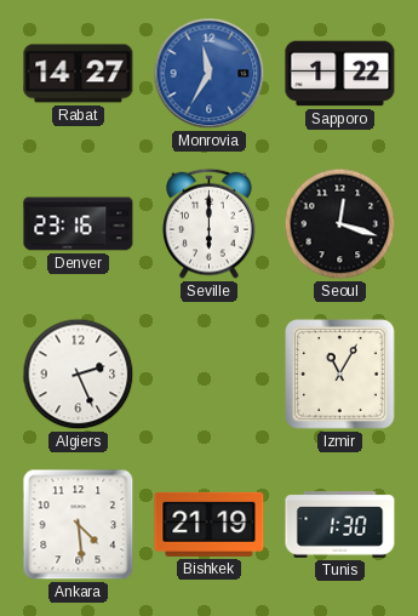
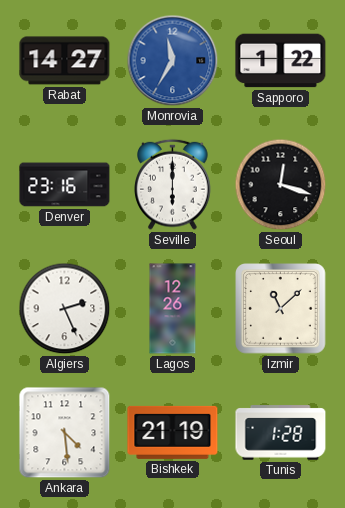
Lagos: none -> 12:26 (173, 309)
Izmir: 11:05 -> 11:08 (281, 309)
Tunis: 1:30 -> 1:28 (281, 433)
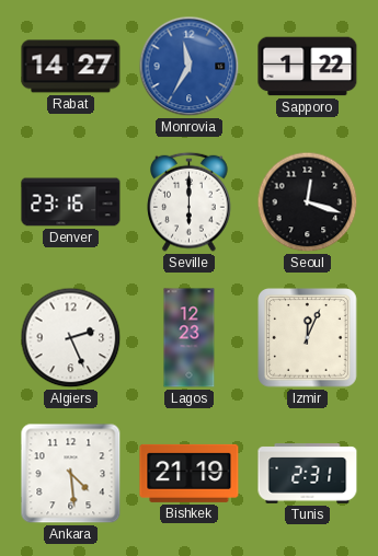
Lagos: 12:26 -> 12:23 (190, 338)
Izmir: 11:08 -> 12:04 (308, 338)
Tunis: 1:28 -> 2:31 (308, 474)
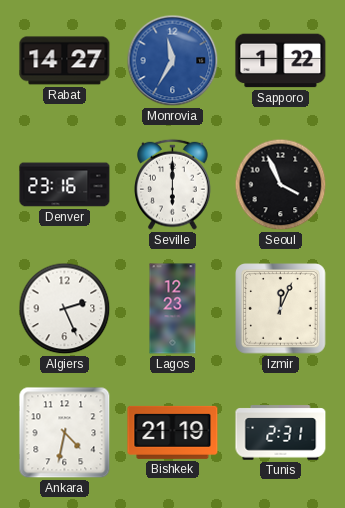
Seoul: 12:18 -> 3:56 (281, 185)
Ankara: 4:29 -> 4:32 (65, 433)
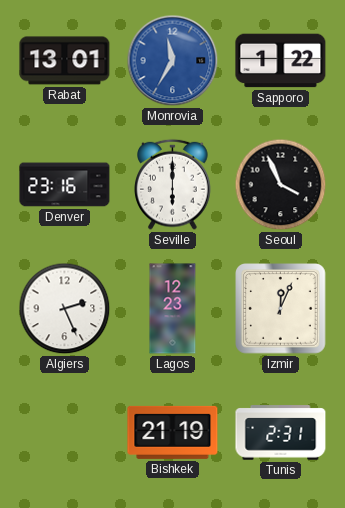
Rabat: 14:27 -> 13:01 (65, 61)
Ankara: 4:32 -> none (65, 433)
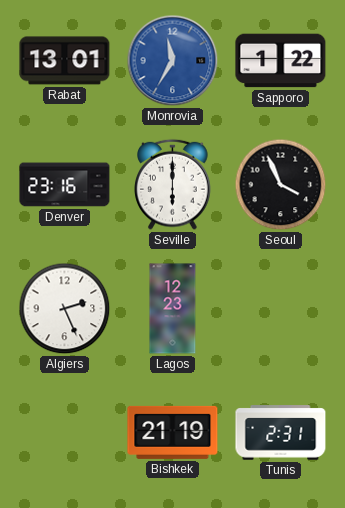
Izmir: 12:04 -> none (281, 309)
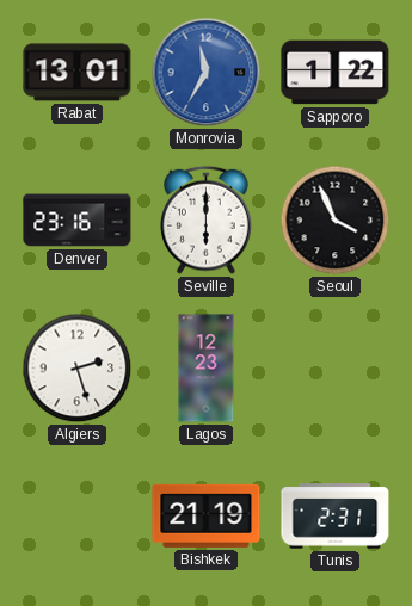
Algiers: 2:26 -> 2:27 (78, 369)
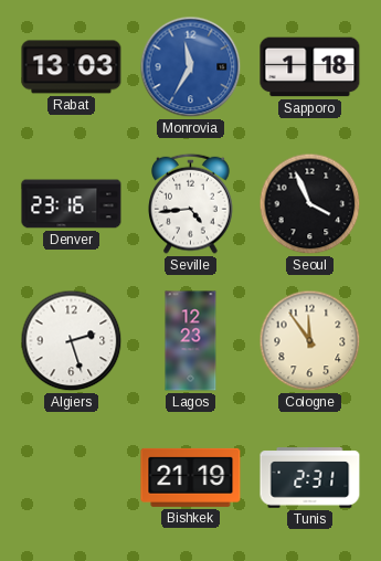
Rabat: 13:01 -> 13:03 (72, 67)
Sapporo: 1:22 -> 1:18 (310, 67)
Seville: 6:00 -> 4:44 (191, 203)
Cologne: none -> 11:54 (310, 341)
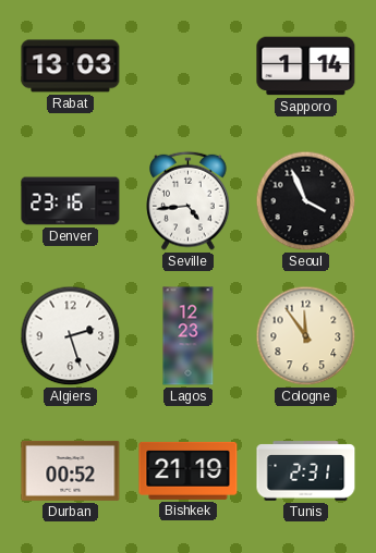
Monrovia: 11:35 -> none (191, 67)
Sapporo: 1:18 -> 1:14 (306, 66)
Durban: none -> 00:52 (71, 470)
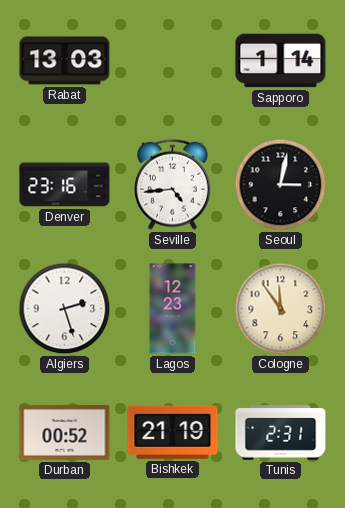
Seoul: 3:56 -> 3:02 (281, 185)
